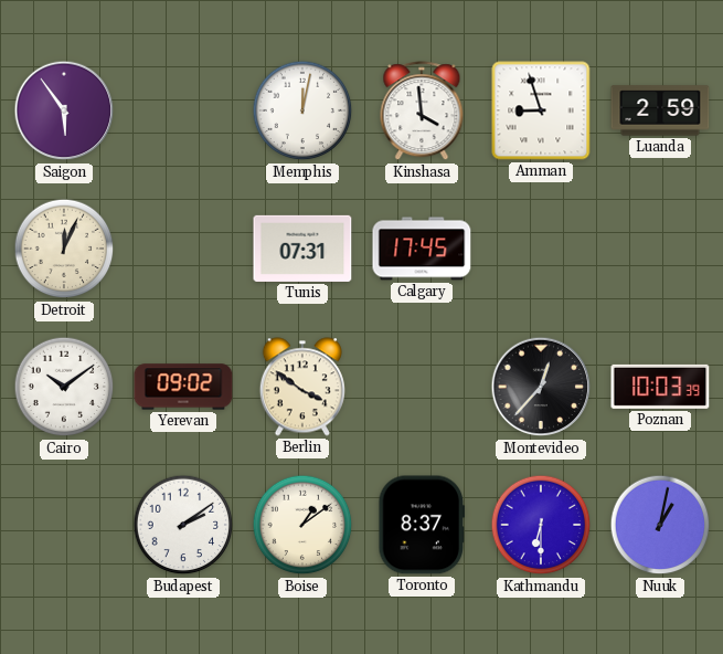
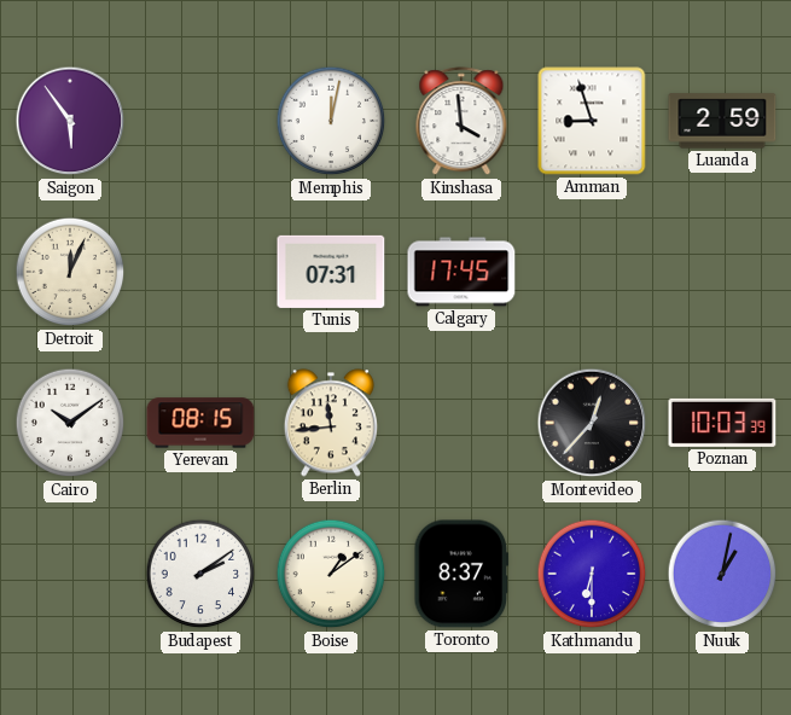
Yerevan: 09:02 -> 08:15 (200, 423)
Berlin: 3:51 -> 11:44 (331, 423)
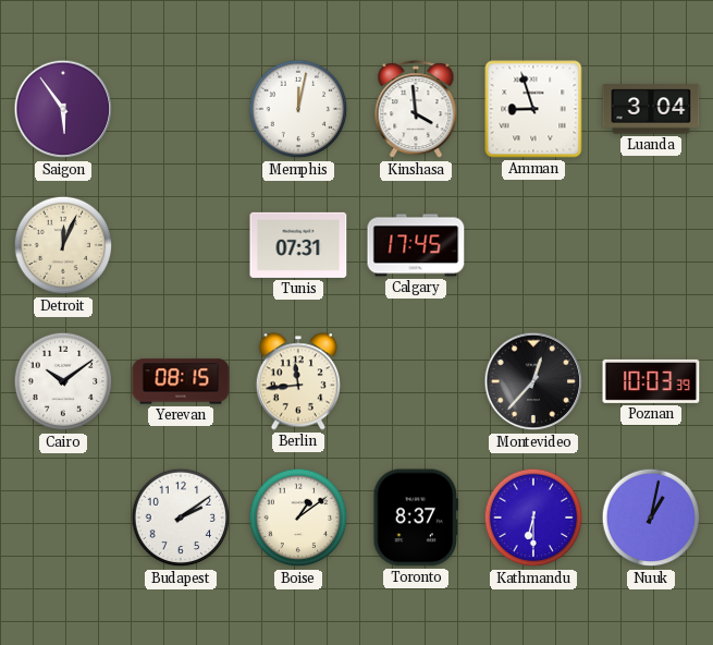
Luanda: 2:59 -> 3:04 (651, 109)
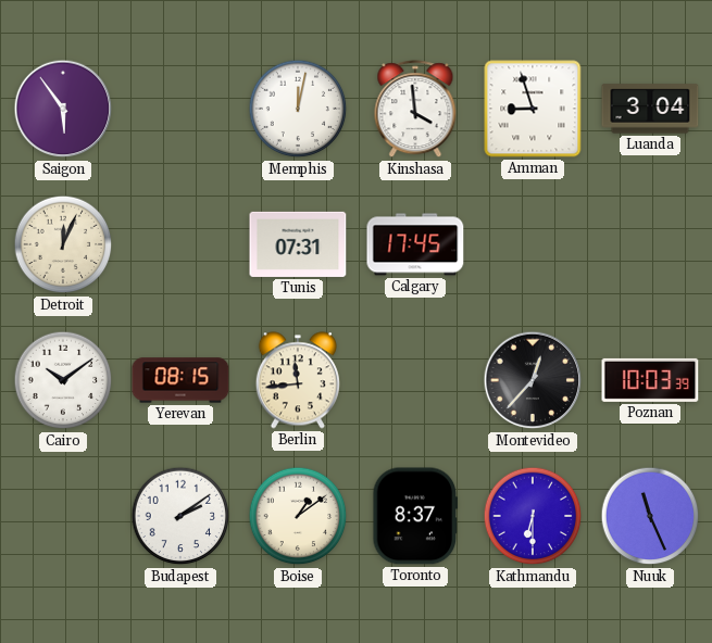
Nuuk: 1:02 -> 11:26 (650, 516)
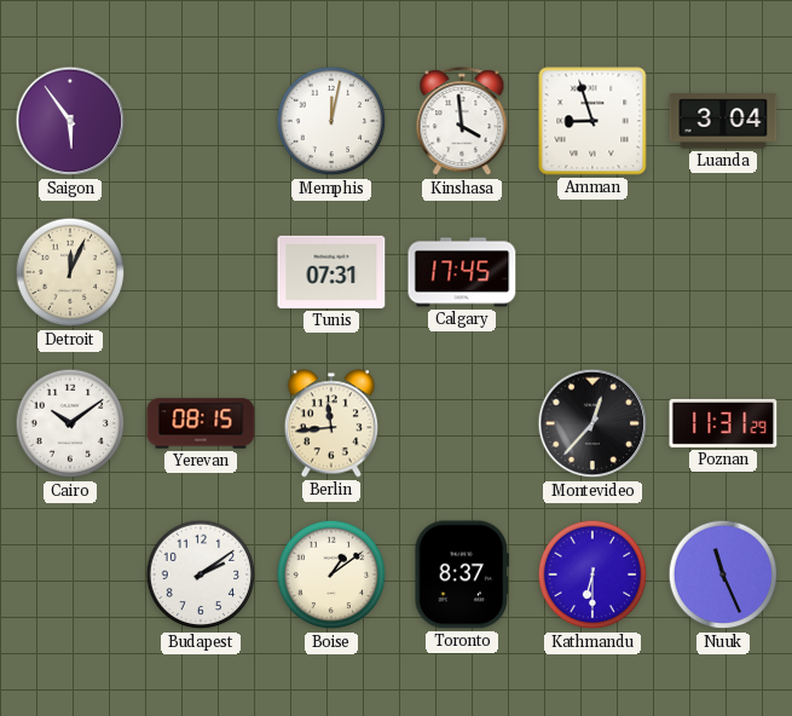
Poznan: 10:03 -> 11:31 (723, 423)
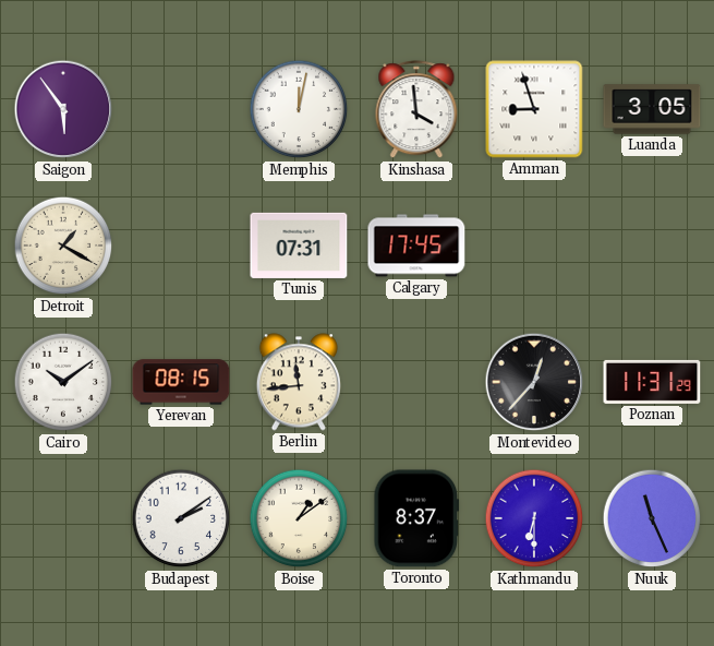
Luanda: 3:04 -> 3:05 (652, 109)
Detroit: 12:04 -> 1:20 (63, 246)
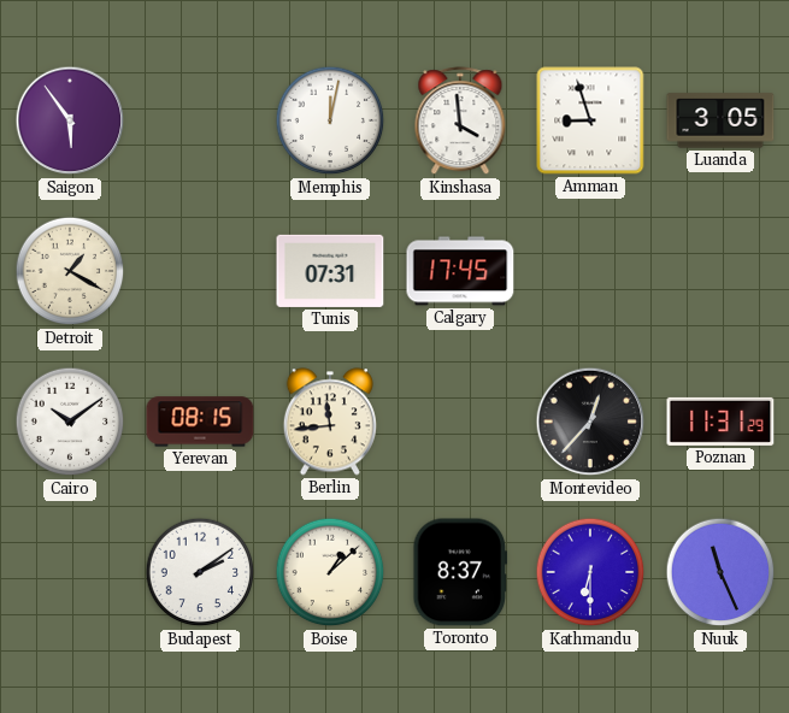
Boise: 1:09 -> 1:08 (330, 572)
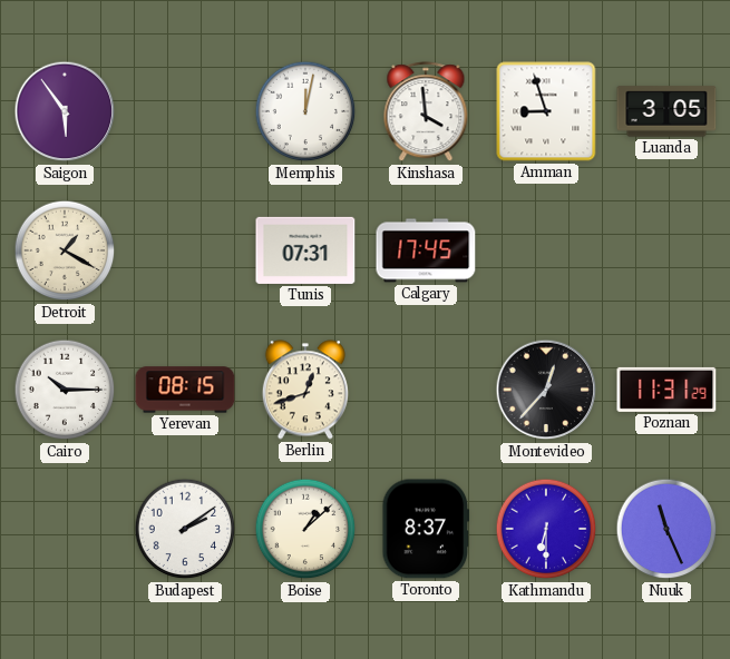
Cairo: 10:09 -> 10:15 (65, 390)
Berlin: 11:44 -> 12:42 (305, 390)
